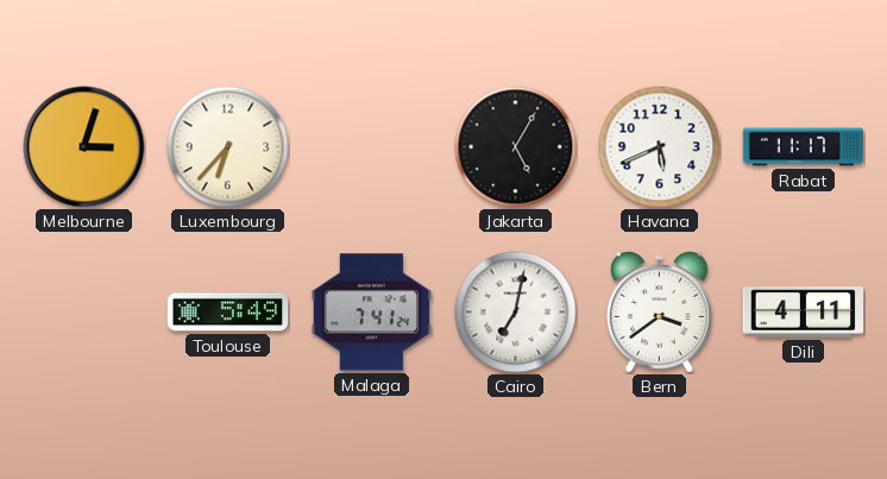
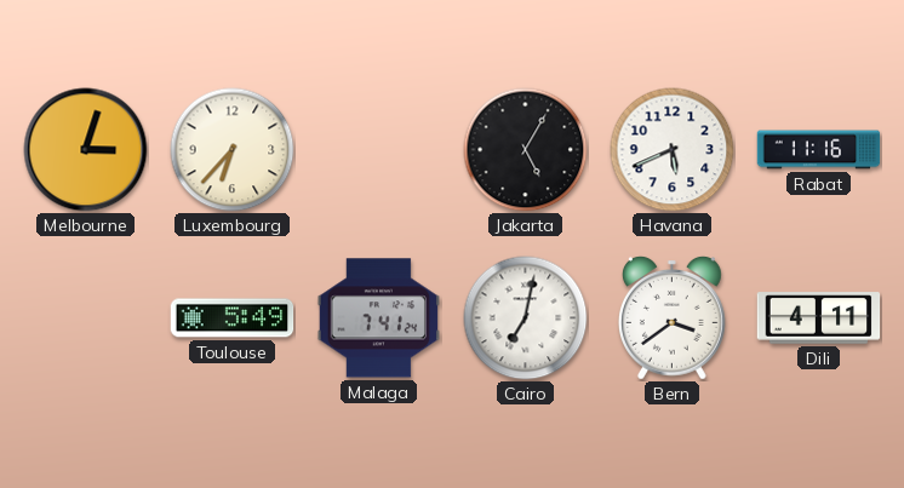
Rabat: 11:17 -> 11:16 (819, 150)
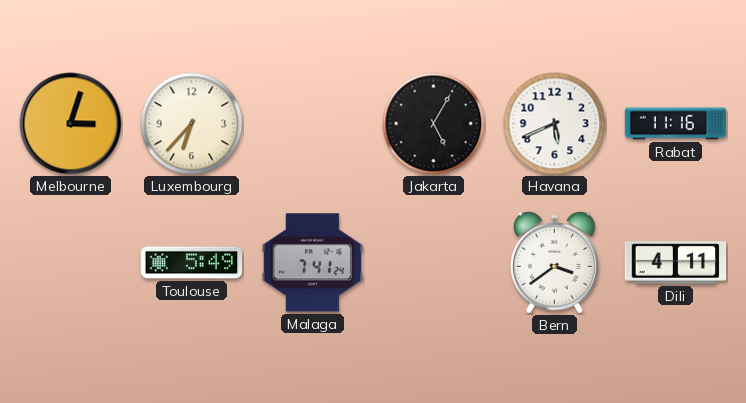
Cairo: 7:02 -> none (526, 318)
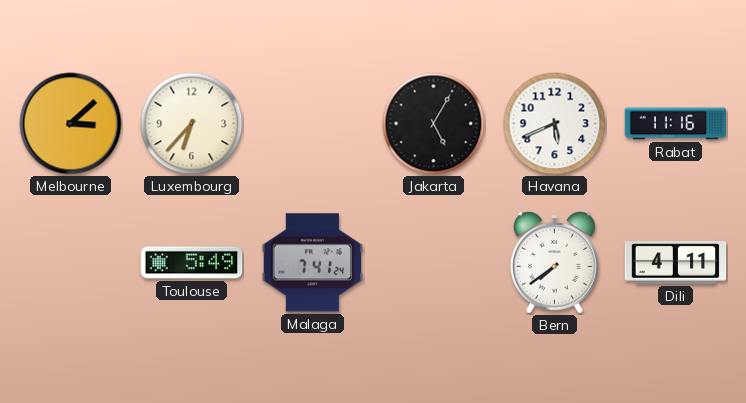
Melbourne: 3:03 -> 3:08 (71, 124)
Bern: 3:39 -> 7:39 (555, 262)
